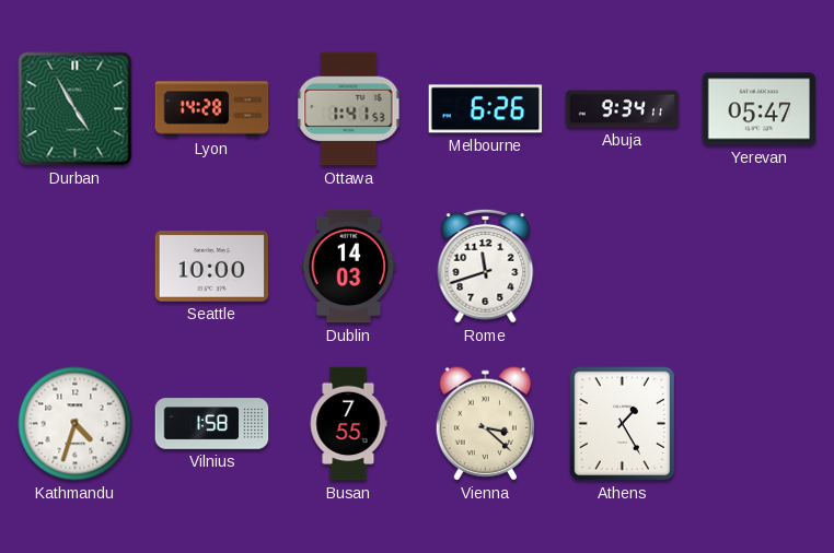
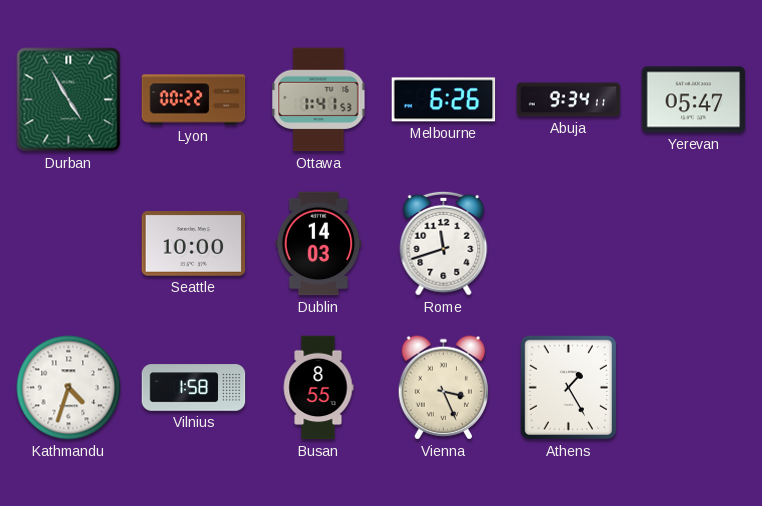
Lyon: 14:28 -> 00:22 (194, 100)
Busan: 7:55 -> 8:55 (318, 388)
Vienna: 3:22 -> 3:26 (443, 388)
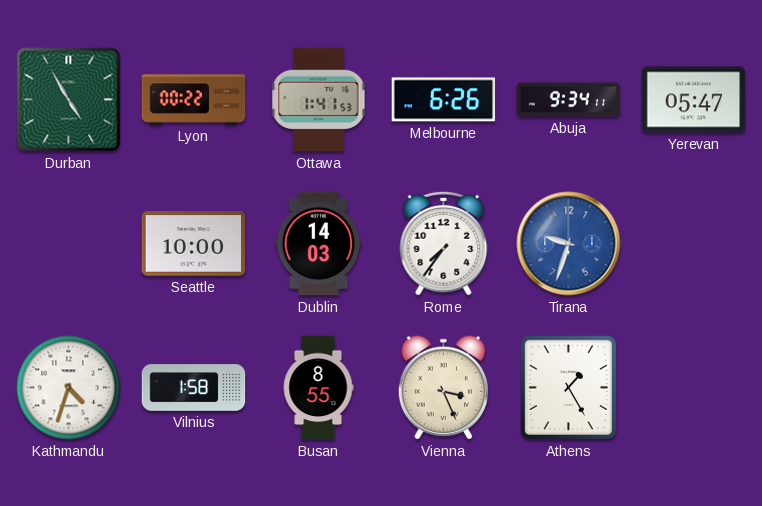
Rome: 11:42 -> 7:36 (444, 243)
Tirana: none -> 9:33 (569, 244)
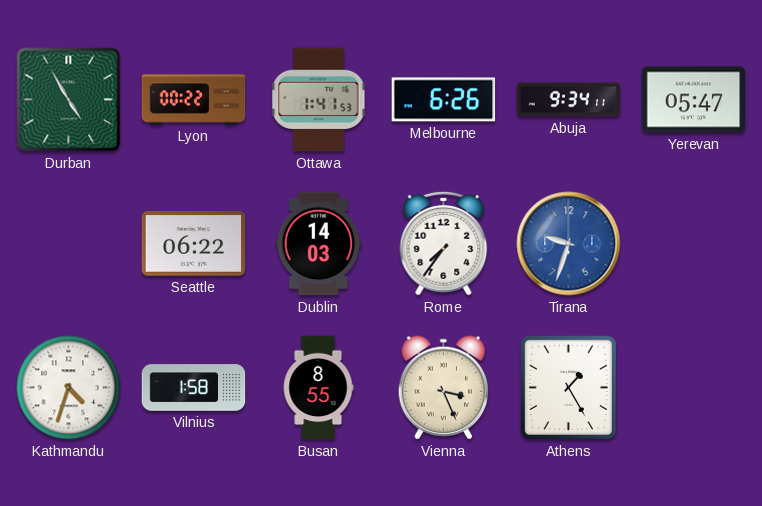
Seattle: 10:00 -> 06:22 (194, 244)
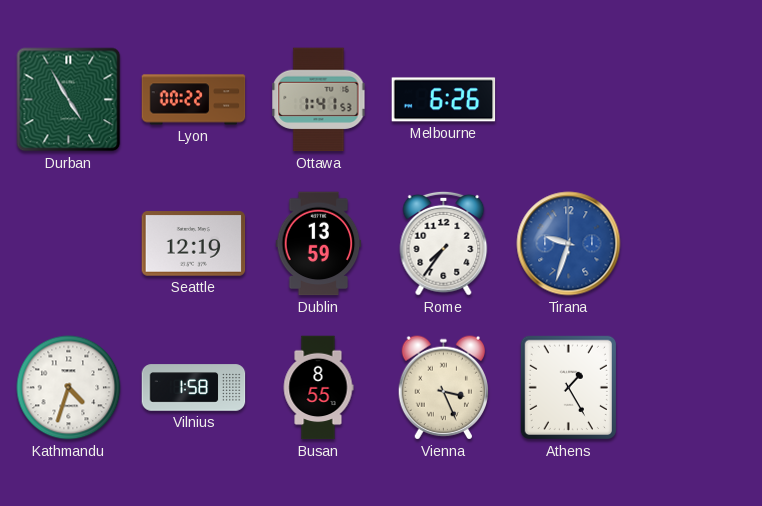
Abuja: 9:34 -> none (569, 100)
Yerevan: 05:47 -> none (694, 100)
Seattle: 06:22 -> 12:19 (194, 244)
Dublin: 14:03 -> 13:59 (319, 244)
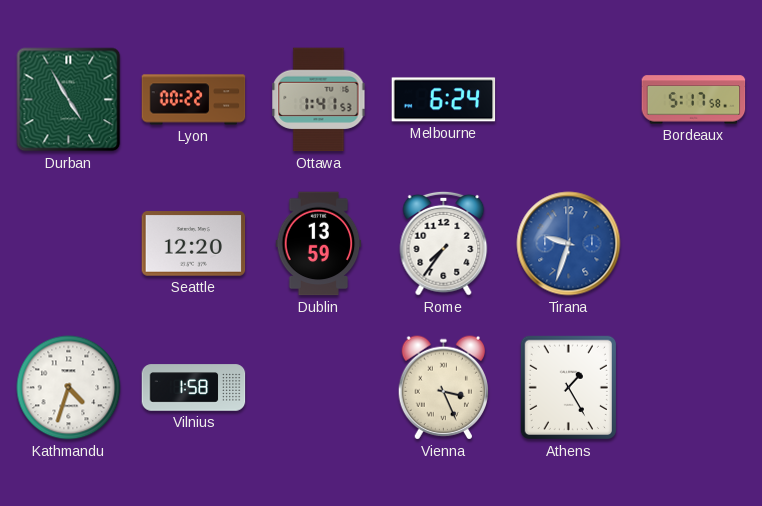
Melbourne: 6:26 -> 6:24 (444, 100)
Bordeaux: none -> 5:17 (694, 100)
Seattle: 12:19 -> 12:20 (194, 244)
Busan: 8:55 -> none (318, 388)
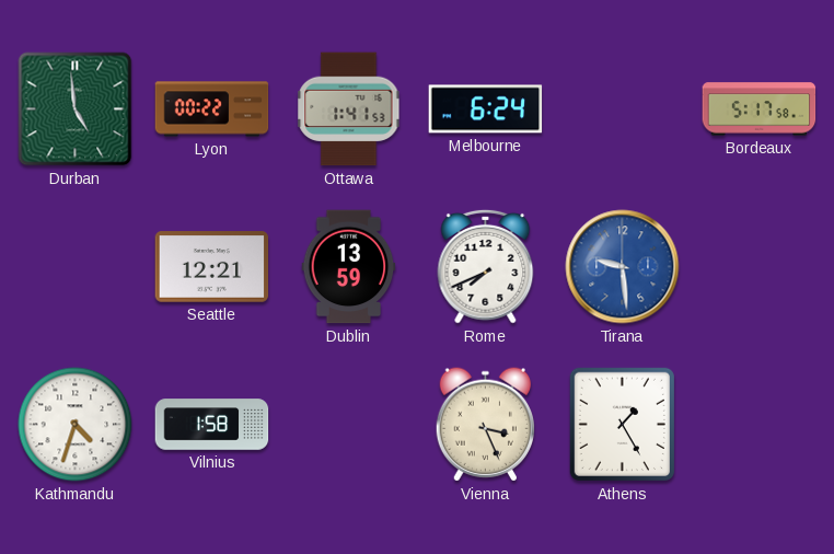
Durban: 4:55 -> 4:59 (76, 109)
Seattle: 12:20 -> 12:21 (212, 267)
Rome: 7:36 -> 7:41 (486, 266)
Tirana: 9:33 -> 9:29 (623, 267)
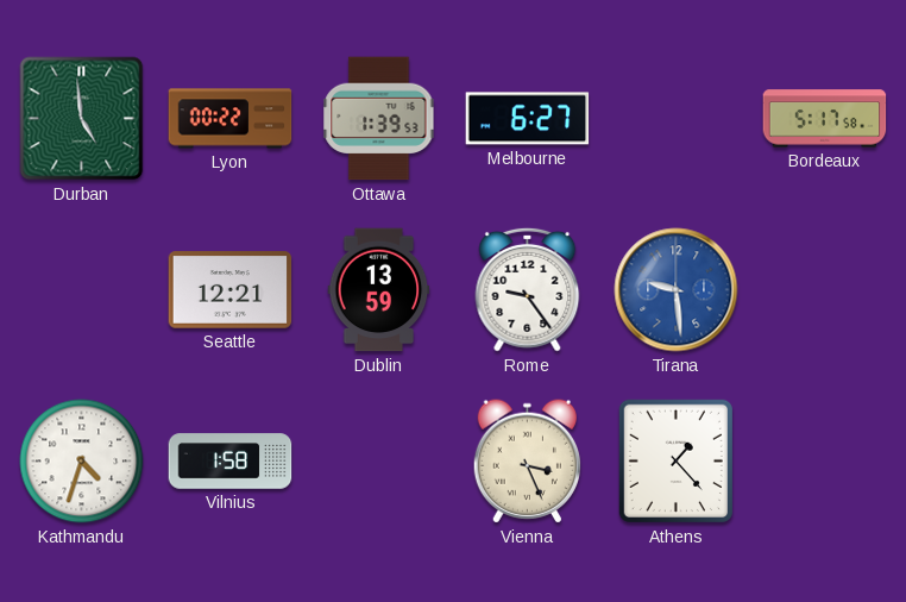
Ottawa: 1:41 -> 1:39 (379, 119)
Melbourne: 6:24 -> 6:27 (528, 119)
Rome: 7:41 -> 9:24 (528, 289)
Athens: 1:25 -> 1:23 (675, 460)
